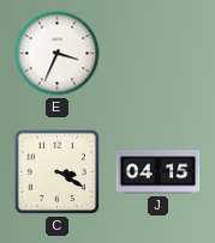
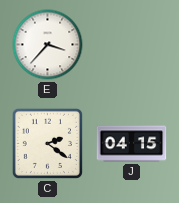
E: 3:34 -> 3:37 (48, 45)
C: 3:20 -> 2:21 (47, 143)
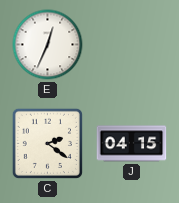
E: 3:37 -> 12:34 (48, 45)
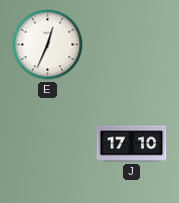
C: 2:21 -> none (47, 143)
J: 04:15 -> 17:10 (132, 144)
